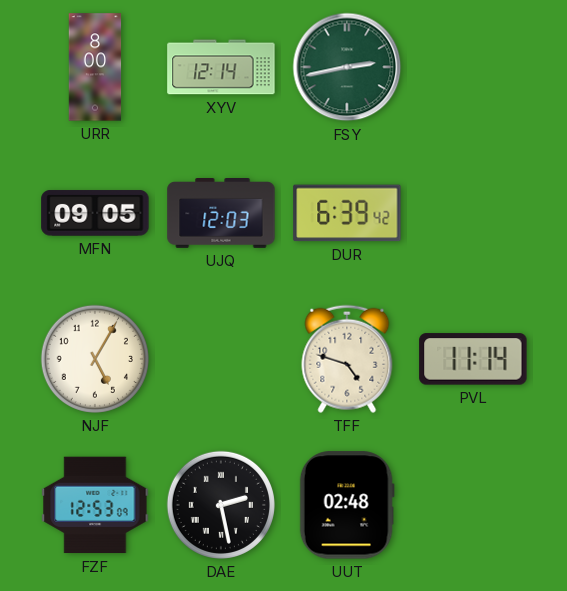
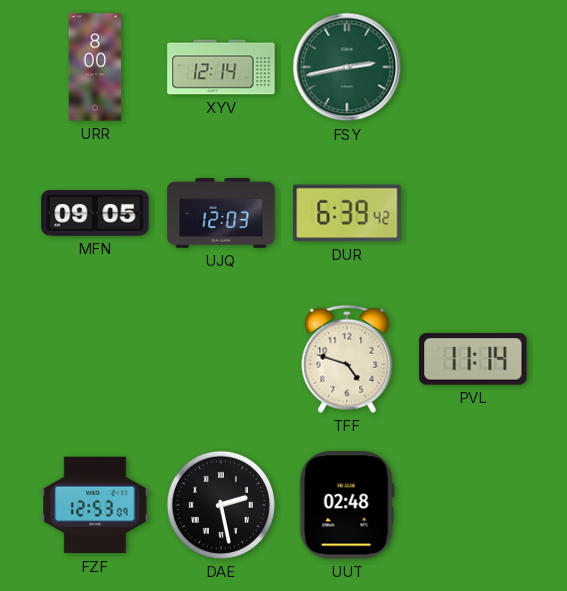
NJF: 5:05 -> none (95, 359)
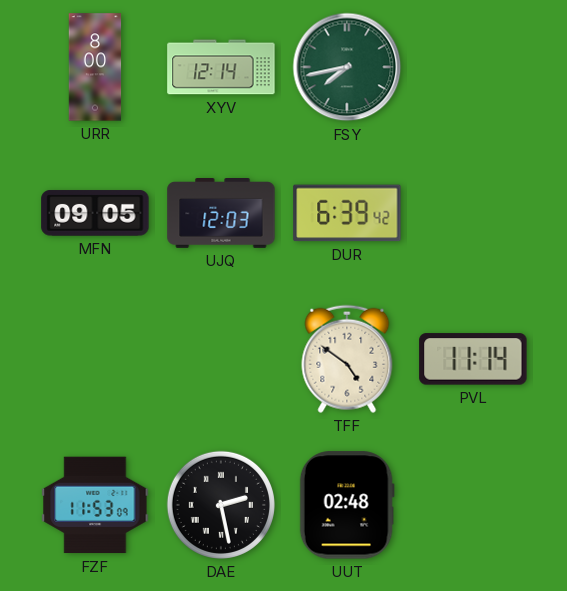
FSY: 2:43 -> 7:43 (347, 67)
TFF: 4:48 -> 4:51 (347, 359)
FZF: 12:53 -> 11:53 (95, 505)
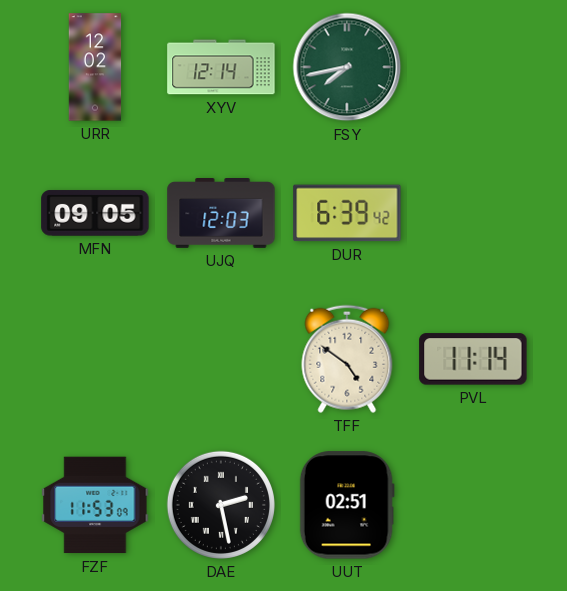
URR: 8:00 -> 12:02 (95, 67)
UUT: 02:48 -> 02:51 (347, 505)
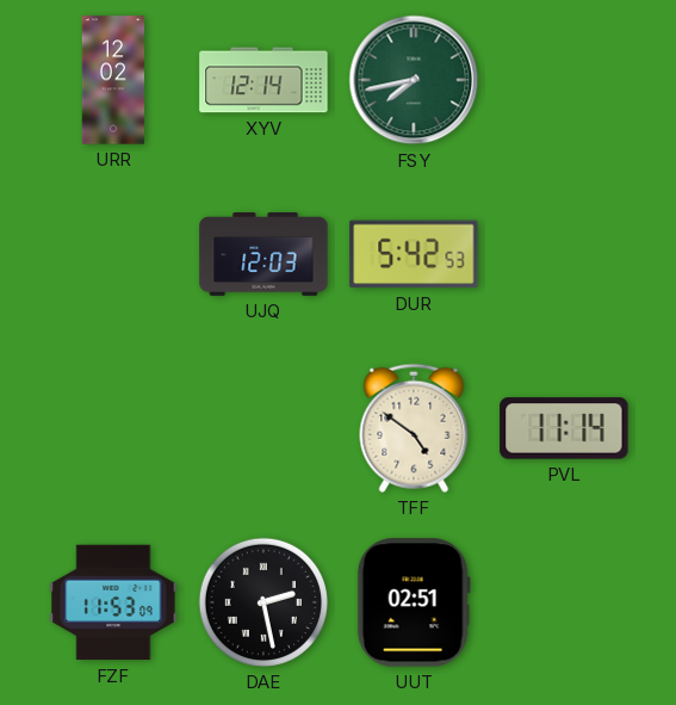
MFN: 09:05 -> none (95, 213)
DUR: 6:39 -> 5:42 (414, 254)
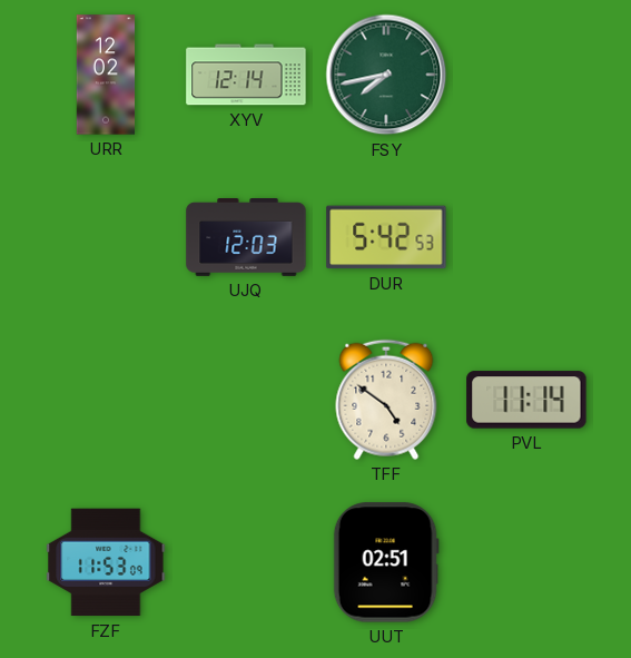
DAE: 2:28 -> none (263, 602)
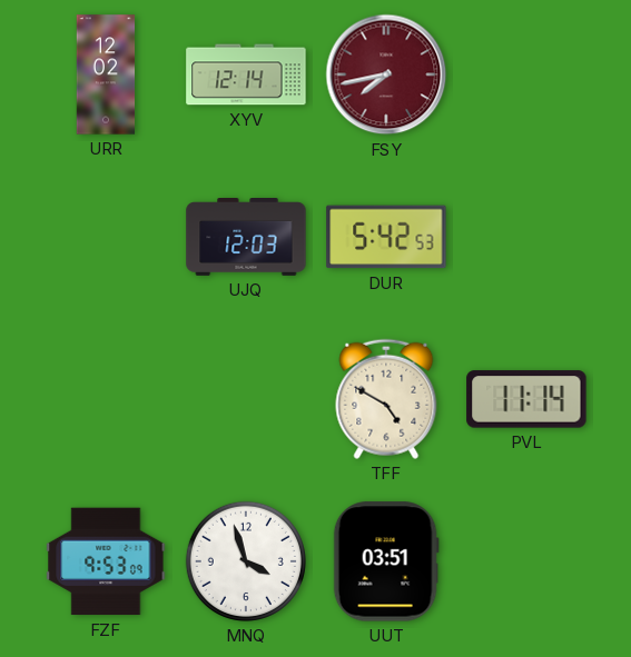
FSY dial: green -> burgundy (386, 74)
TFF: 4:51 -> 4:50 (386, 399)
FZF: 11:53 -> 9:53 (106, 561)
MNQ: none -> 3:57 (246, 561)
UUT: 02:51 -> 03:51 (386, 561)
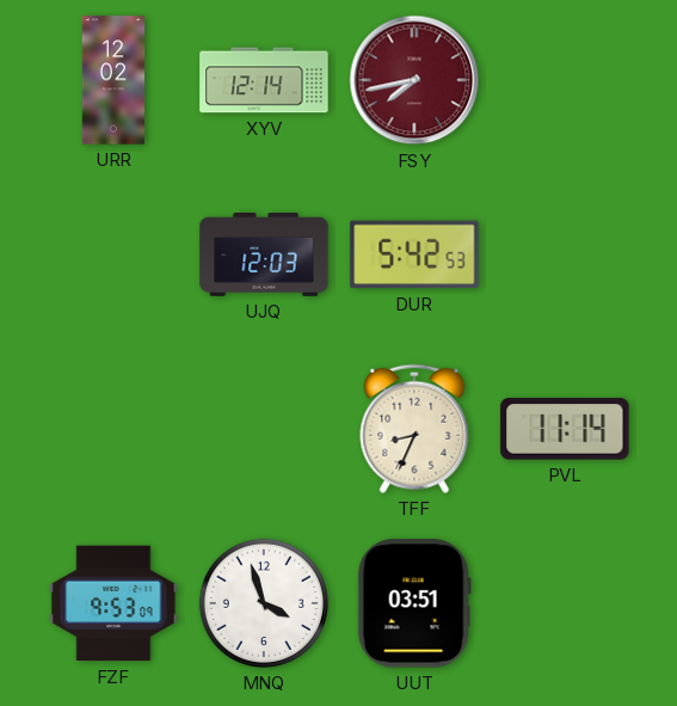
TFF: 4:50 -> 8:34 (414, 429)
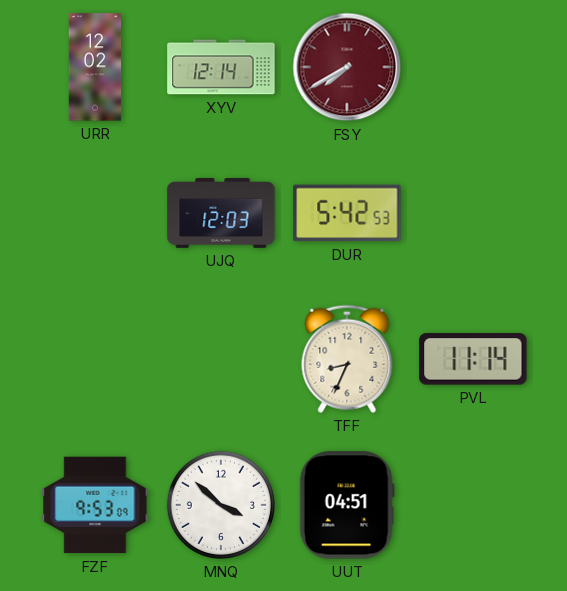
FSY: 7:43 -> 7:40 (347, 67)
MNQ: 3:57 -> 3:52 (221, 505)
UUT: 03:51 -> 04:51 (347, 505)
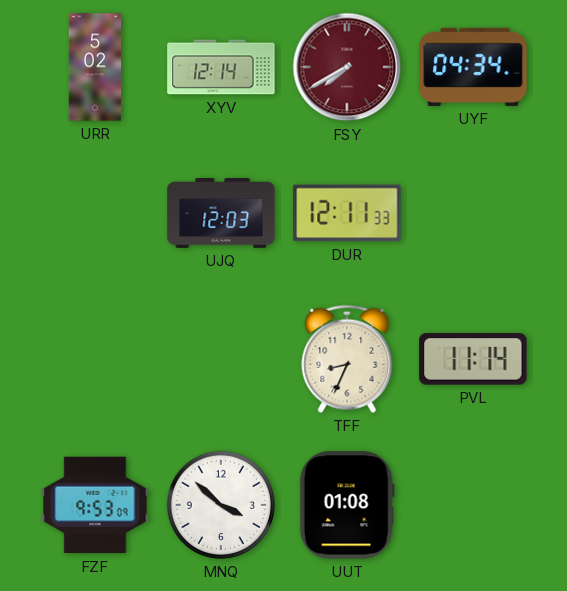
URR: 12:02 -> 5:02 (95, 67)
UYF: none -> 04:34 (473, 67)
DUR: 5:42 -> 12:11 (347, 213)
UUT: 04:51 -> 01:08 (347, 505)
